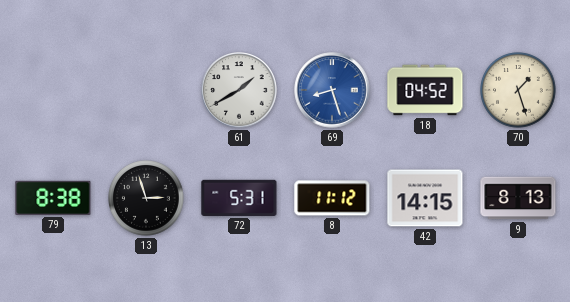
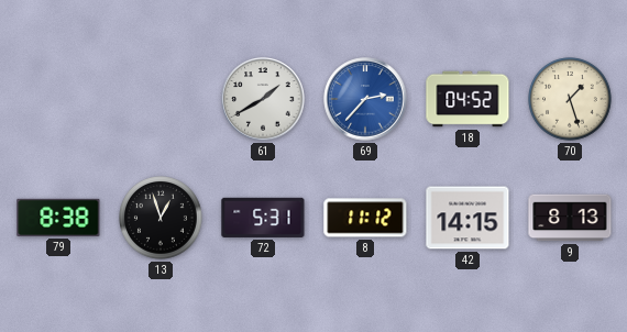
69: 8:27 -> 2:37 (365, 99)
13: 2:57 -> 12:57 (162, 219)
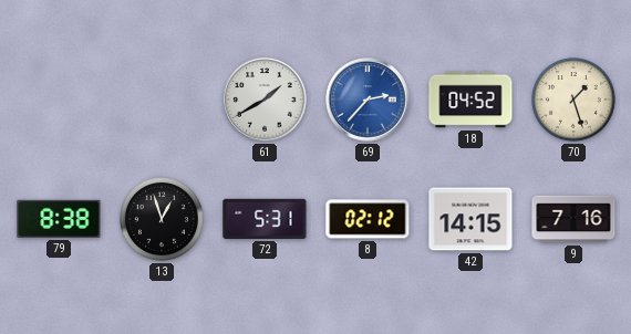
8: 11:12 -> 02:12 (368, 219)
9: 8:13 -> 7:16 (573, 219)
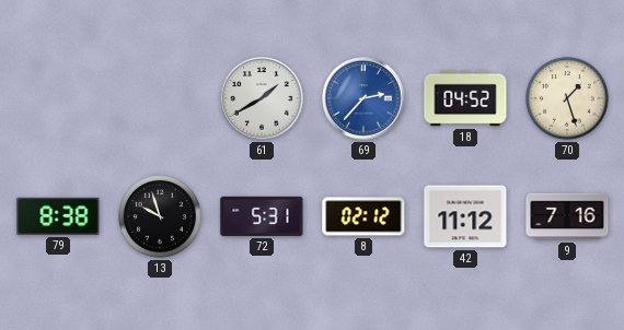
13: 12:57 -> 9:57 (161, 217)
42: 14:15 -> 11:12 (465, 216)
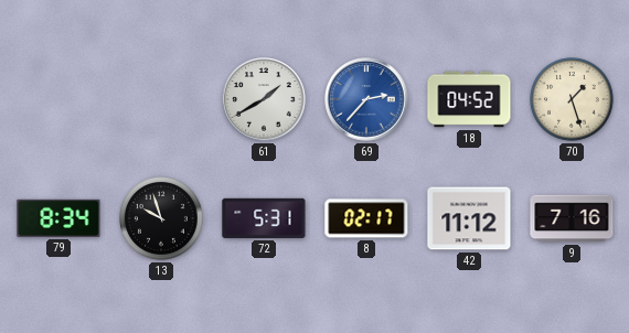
79: 8:38 -> 8:34 (58, 218)
8: 02:12 -> 02:17 (366, 218)
